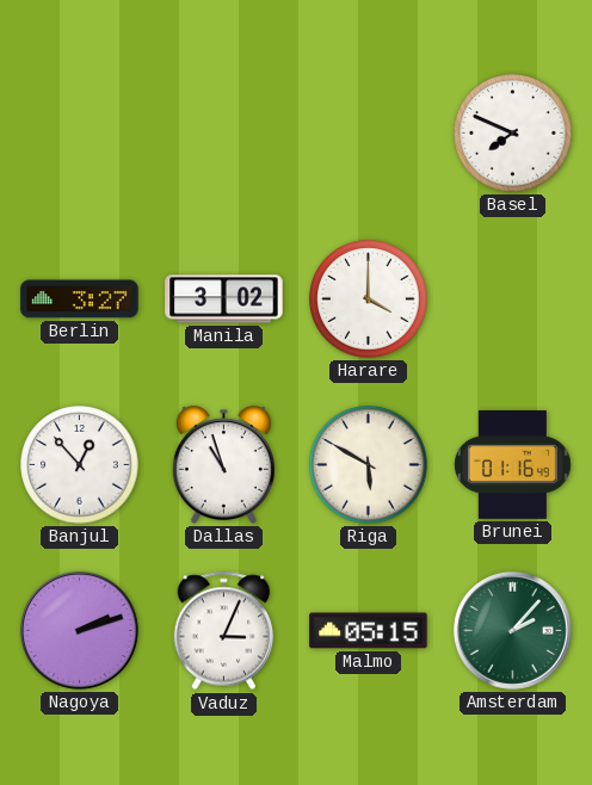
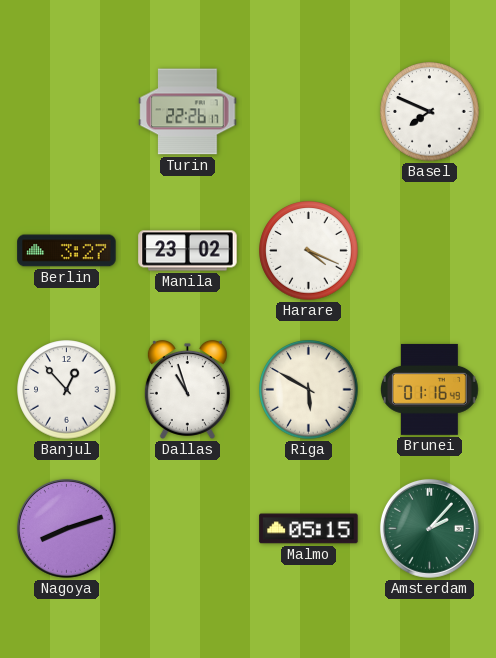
Turin: none -> 22:26 (188, 112)
Manila: 3:02 -> 23:02 (188, 251)
Harare: 4:00 -> 4:19 (309, 251)
Nagoya: 2:12 -> 8:12 (66, 528)
Vaduz: 3:04 -> none (224, 631)
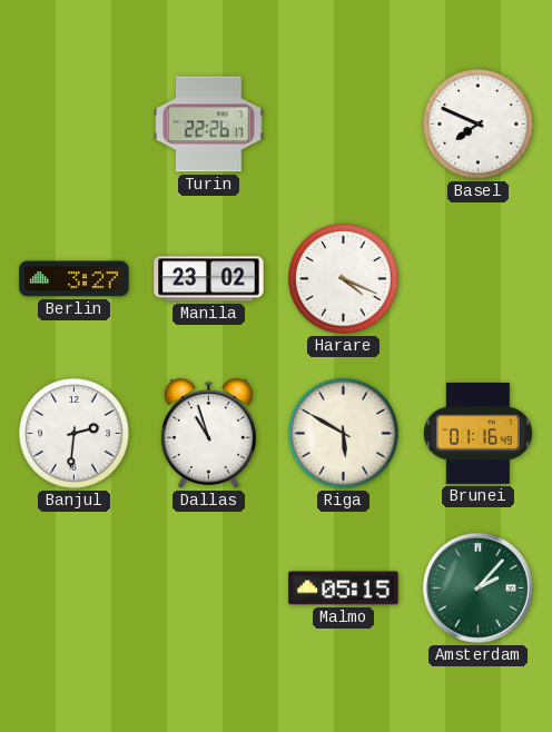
Banjul: 12:53 -> 2:31 (75, 434)
Nagoya: 8:12 -> none (66, 528)
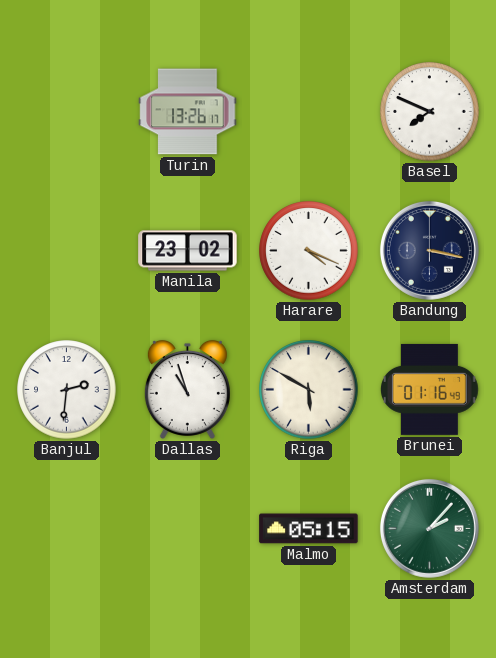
Turin: 22:26 -> 13:26 (188, 112)
Berlin: 3:27 -> none (75, 279)
Bandung: none -> 3:17 (429, 250)
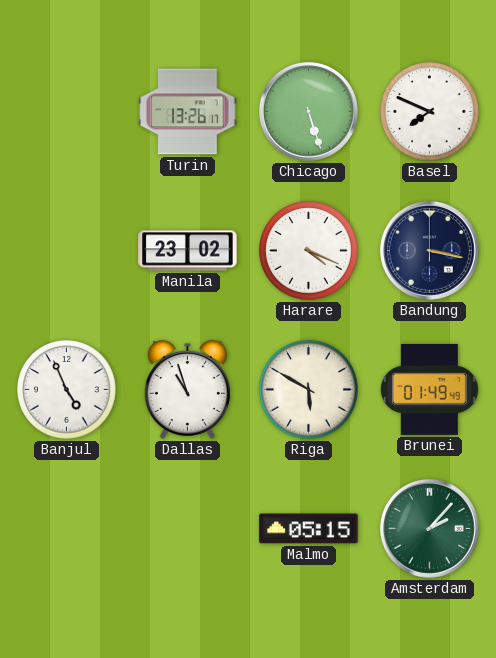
Chicago: none -> 5:27 (308, 111)
Banjul: 2:31 -> 4:56 (67, 390)
Brunei: 01:16 -> 01:49 (429, 389)
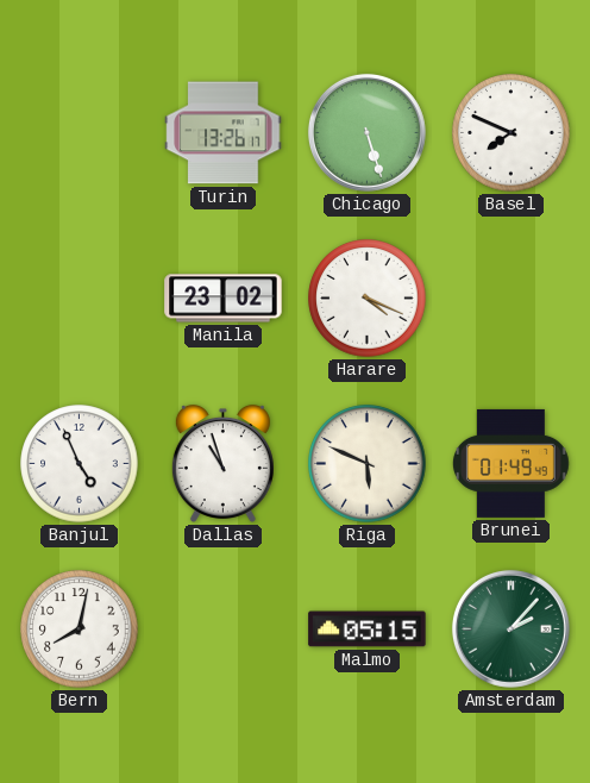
Bandung: 3:17 -> none (429, 250)
Riga: 5:50 -> 5:49 (368, 464)
Bern: none -> 8:02 (80, 629)
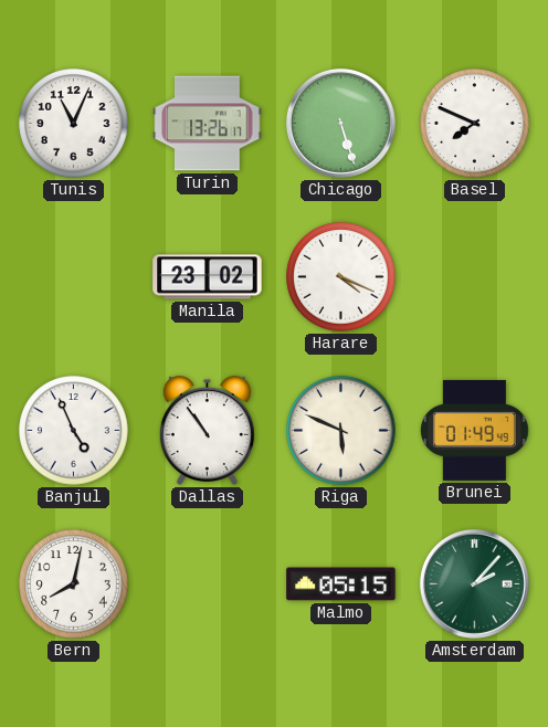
Tunis: none -> 11:04 (74, 124)
Dallas: 10:57 -> 10:54 (207, 430)
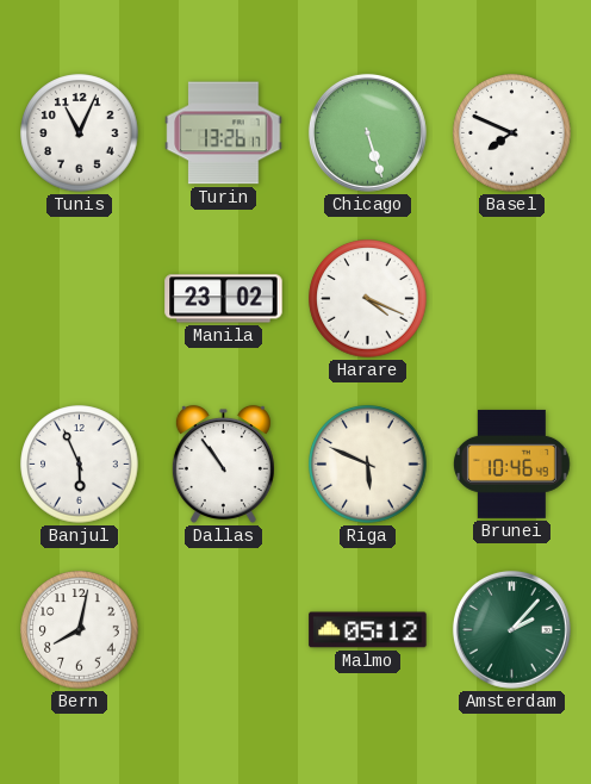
Banjul: 4:56 -> 5:56 (80, 465)
Brunei: 01:49 -> 10:46 (511, 463)
Malmo: 05:15 -> 05:12 (368, 630)
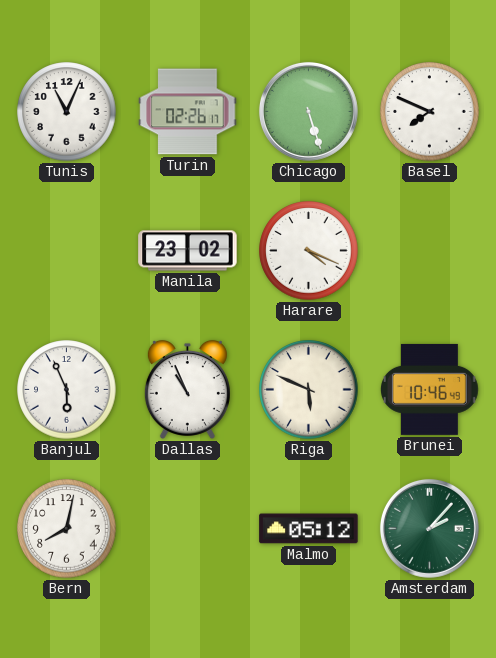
Turin: 13:26 -> 02:26 (188, 112)
Dallas: 10:54 -> 10:56 (187, 389)
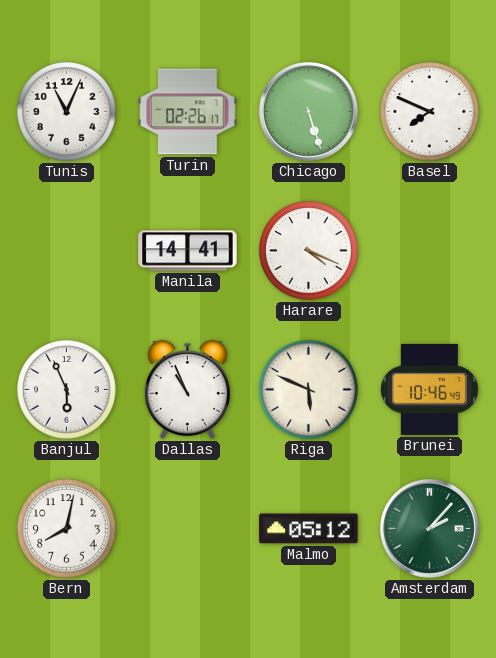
Manila: 23:02 -> 14:41 (188, 251)
